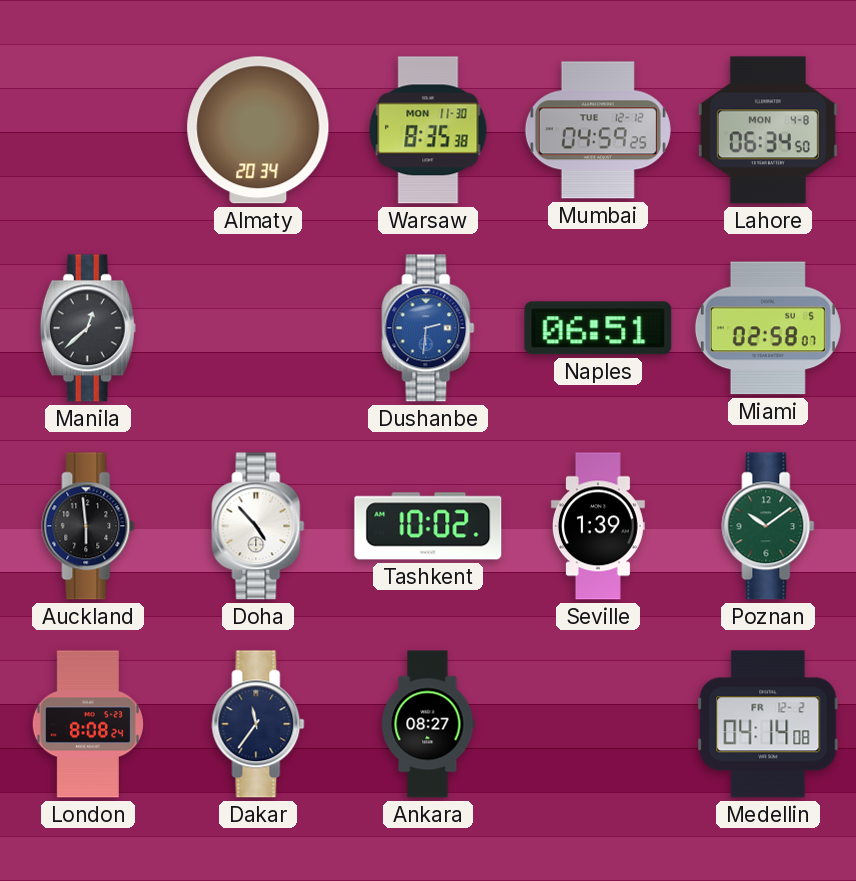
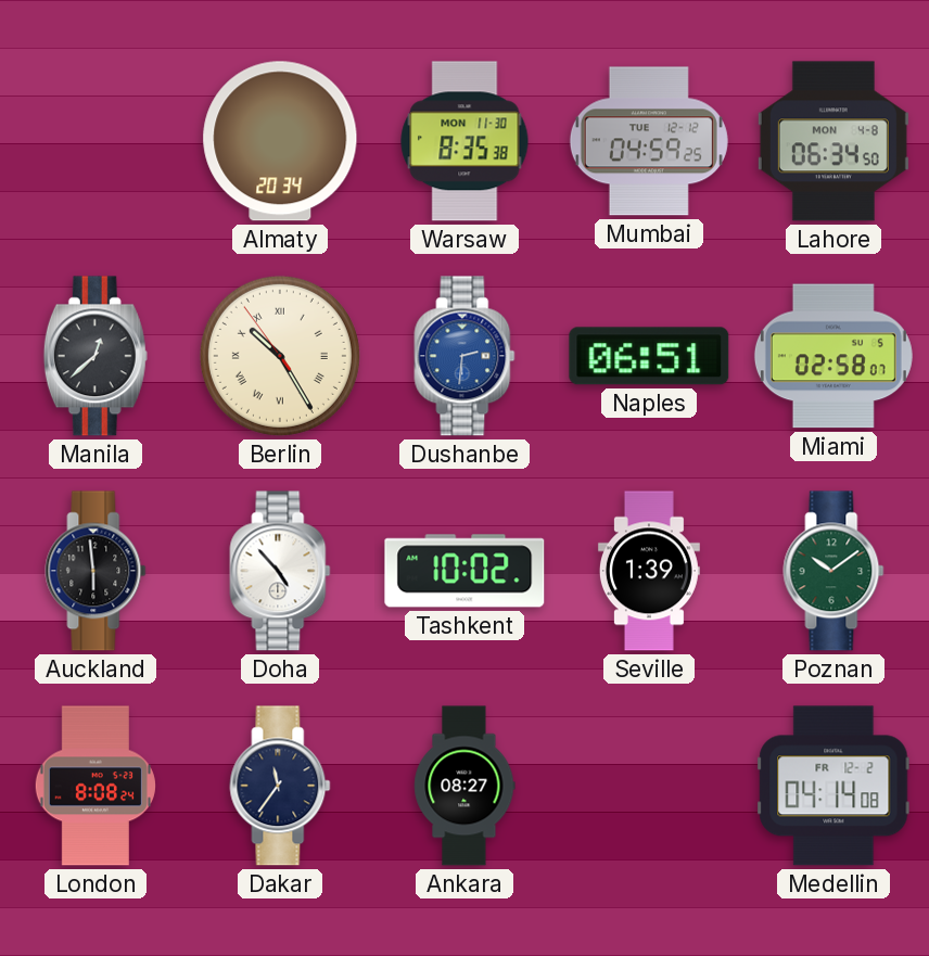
Berlin: none -> 10:24 (280, 356)
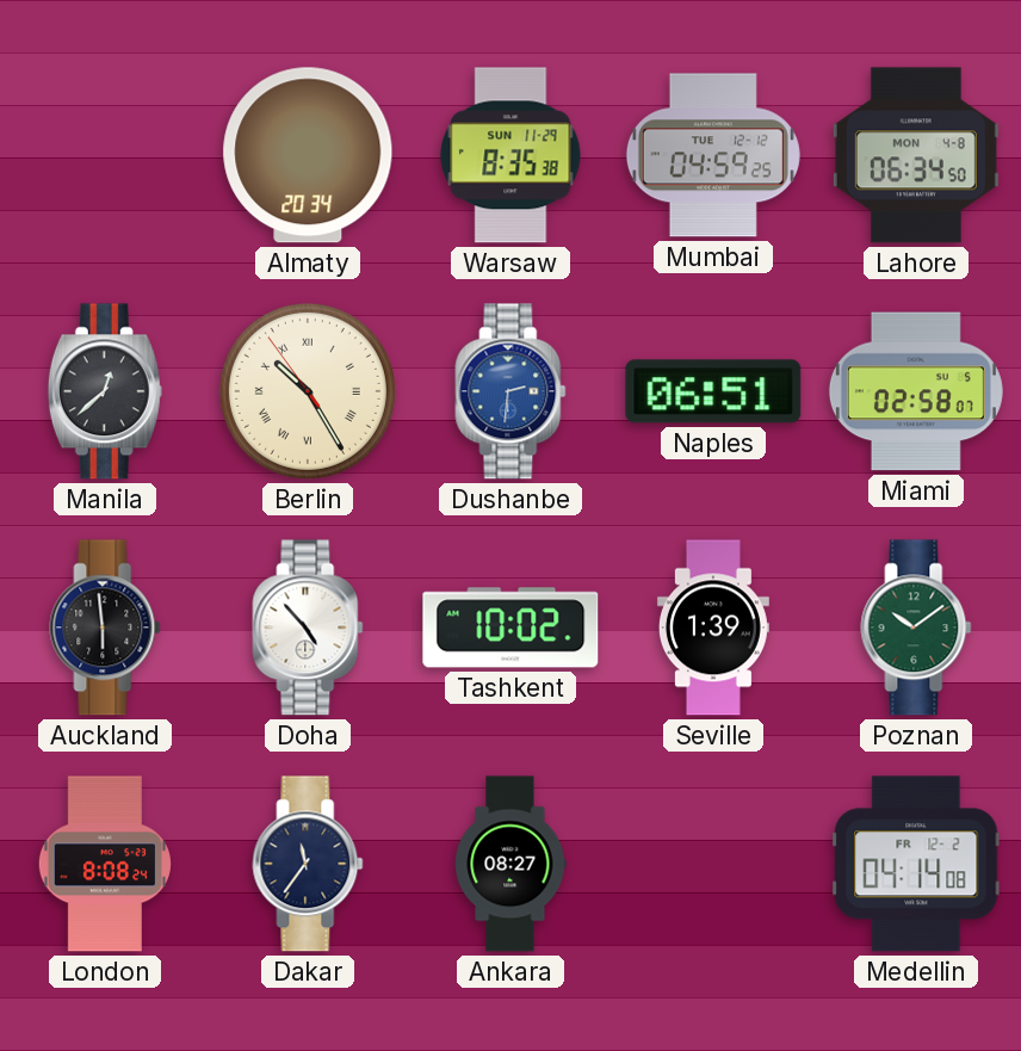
Warsaw date: MON 11-30 -> SUN 11-29 (510, 155)
